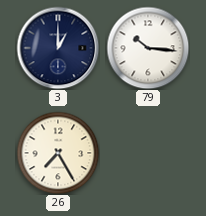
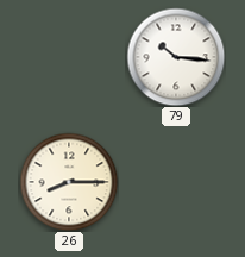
3: 1:00 -> none (58, 48)
26: 7:25 -> 8:15 (69, 182)
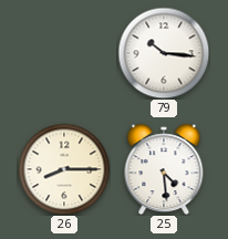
25: none -> 4:29 (164, 169)
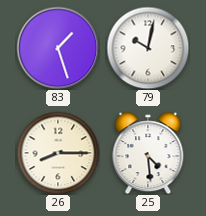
83: none -> 1:27 (58, 48)
79: 10:16 -> 10:02 (148, 48)
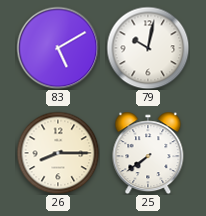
83: 1:27 -> 5:10 (58, 48)
25: 4:29 -> 7:39 (148, 153)
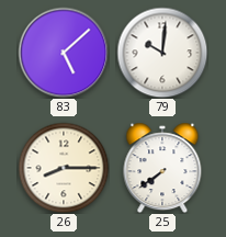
83: 5:10 -> 5:08 (64, 53)
79: 10:02 -> 10:01 (162, 53)
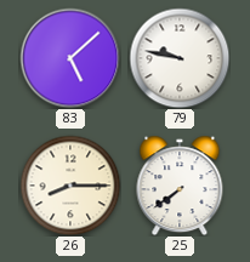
79: 10:01 -> 9:47 (180, 58)
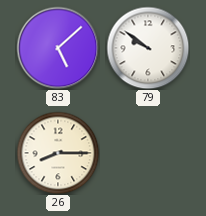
79: 9:47 -> 9:51 (148, 48)
25: 7:39 -> none (180, 186)
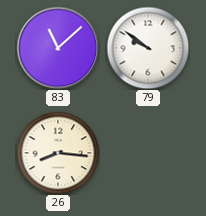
83: 5:08 -> 11:08 (58, 48)
26: 8:15 -> 8:16 (58, 153)
